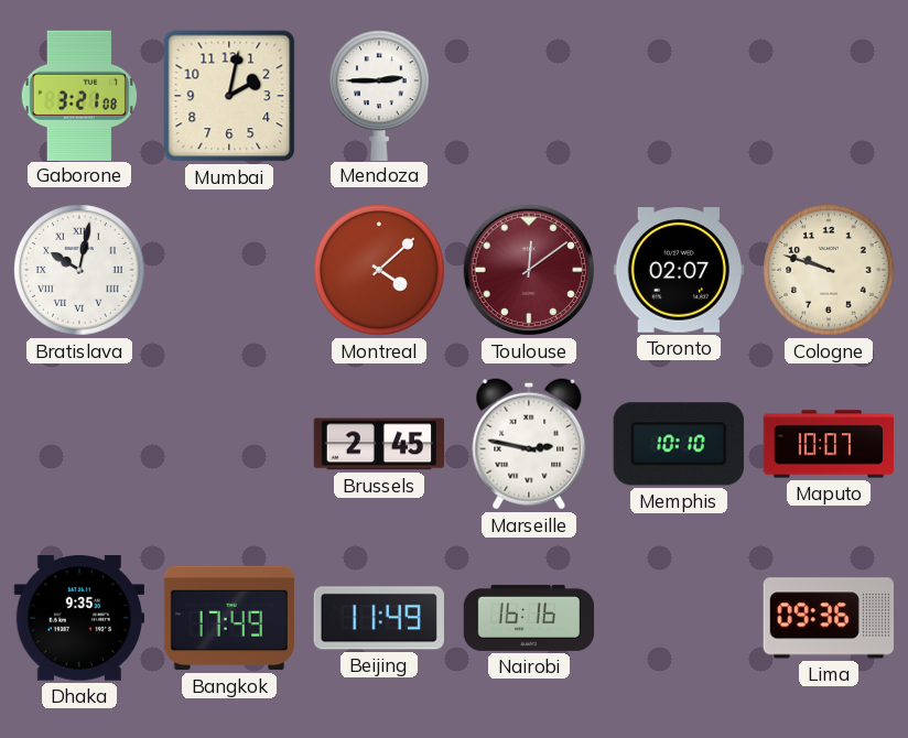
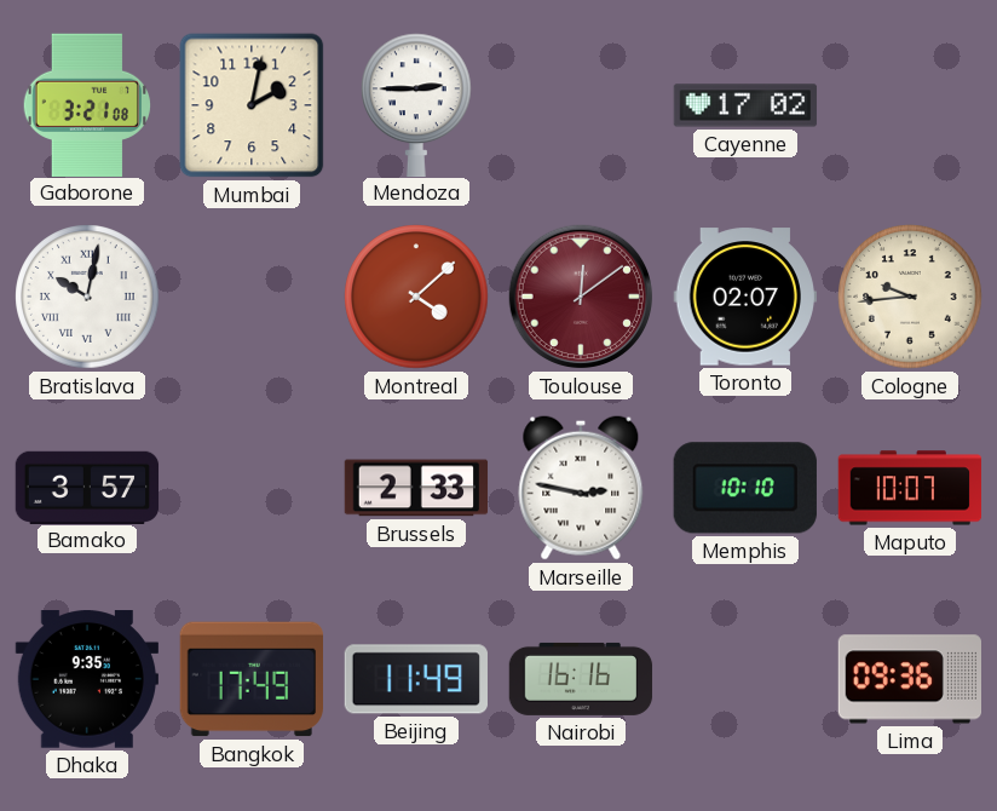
Cayenne: none -> 17:02 (745, 105)
Cologne: 9:48 -> 9:44 (910, 297)
Bamako: none -> 3:57 (87, 487)
Brussels: 2:45 -> 2:33 (416, 488)
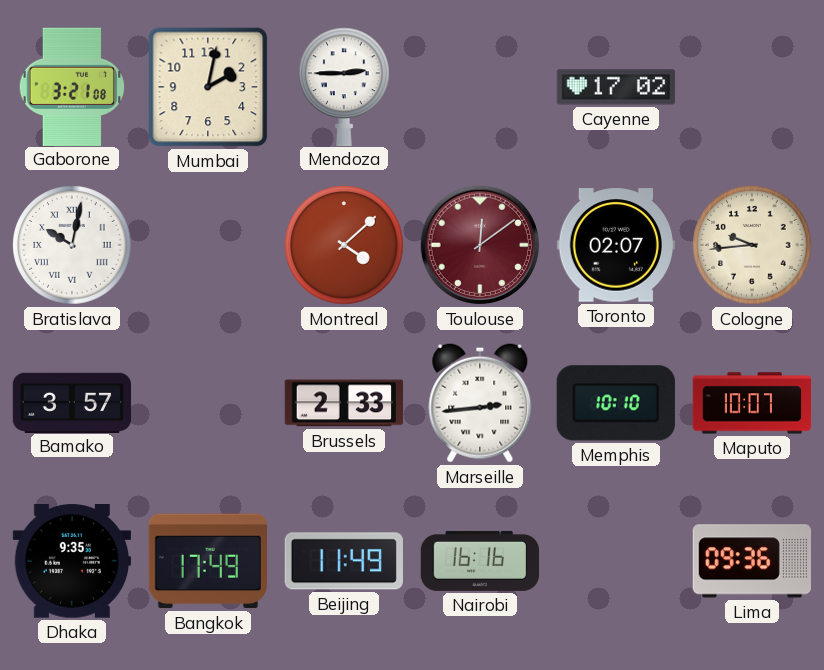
Marseille: 2:47 -> 2:44 (480, 403)
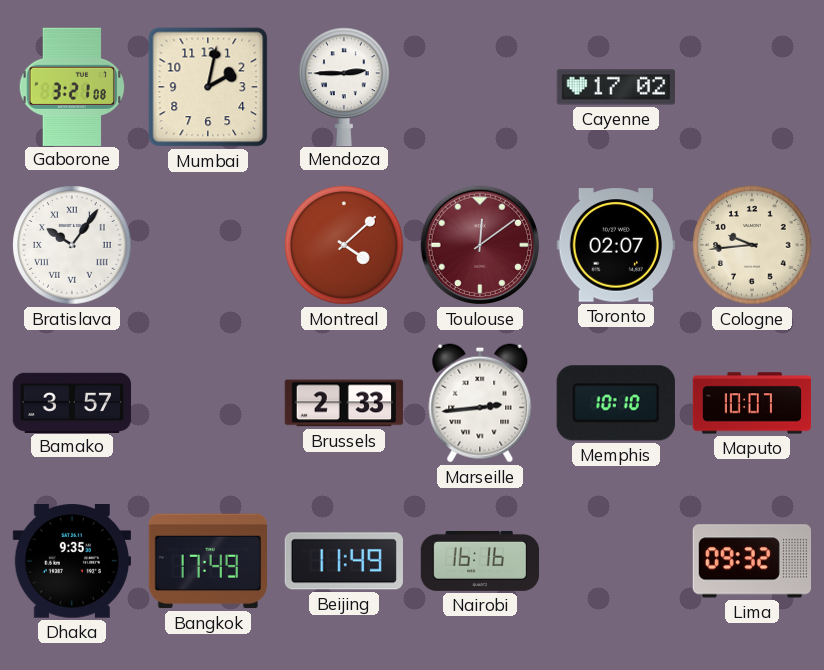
Bratislava: 10:02 -> 10:06 (72, 245)
Lima: 09:36 -> 09:32 (751, 561)
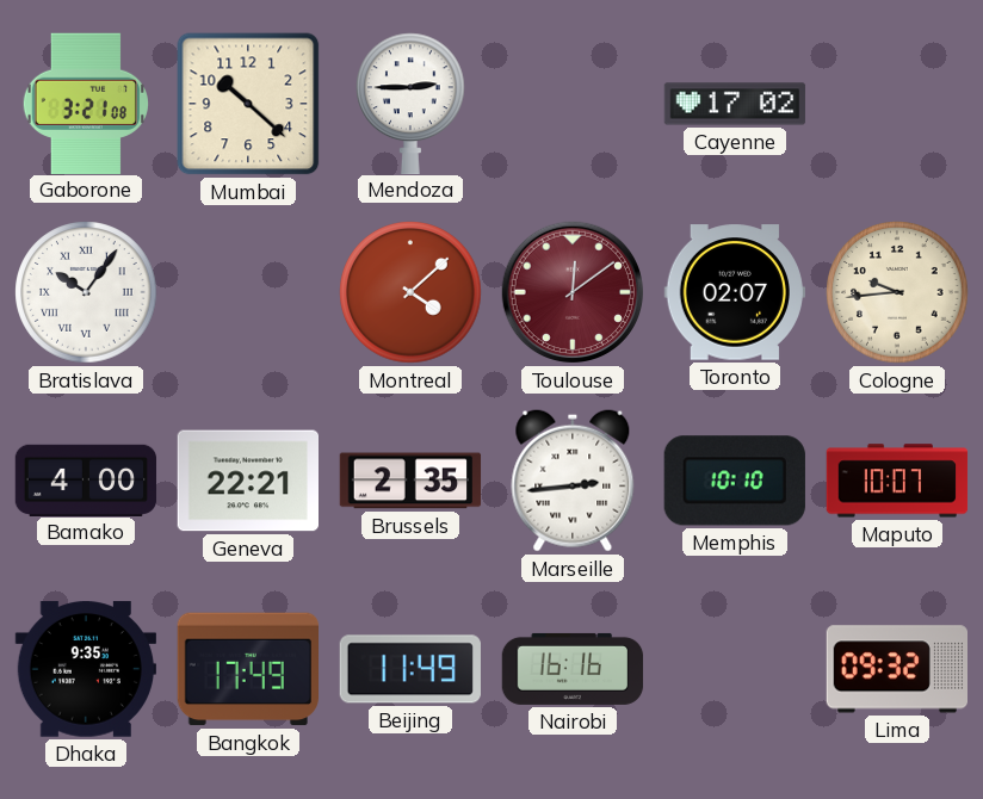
Mumbai: 2:02 -> 10:22 (248, 104)
Bamako: 3:57 -> 4:00 (86, 479)
Geneva: none -> 22:21 (247, 481)
Brussels: 2:33 -> 2:35 (410, 481)
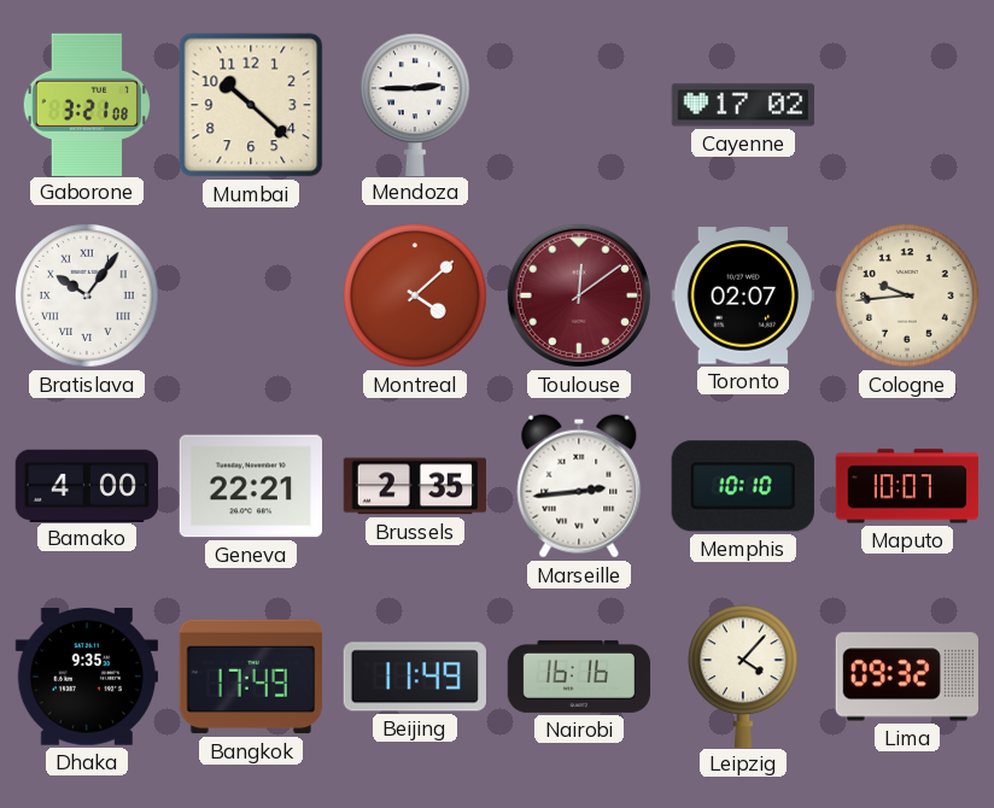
Leipzig: none -> 4:07 (744, 675)
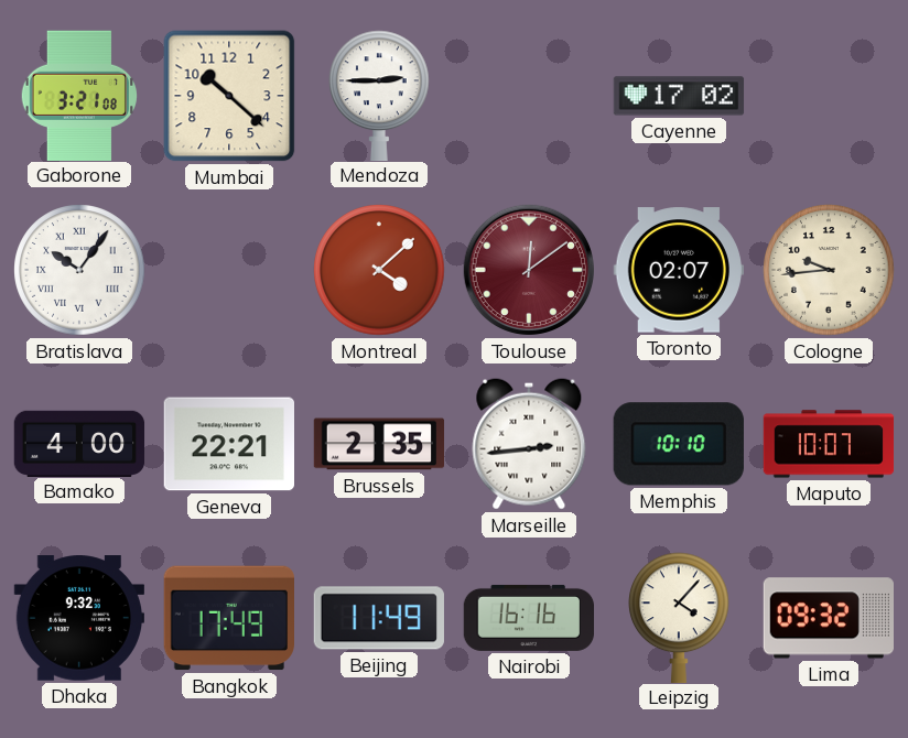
Dhaka: 9:35 -> 9:32 (78, 618)
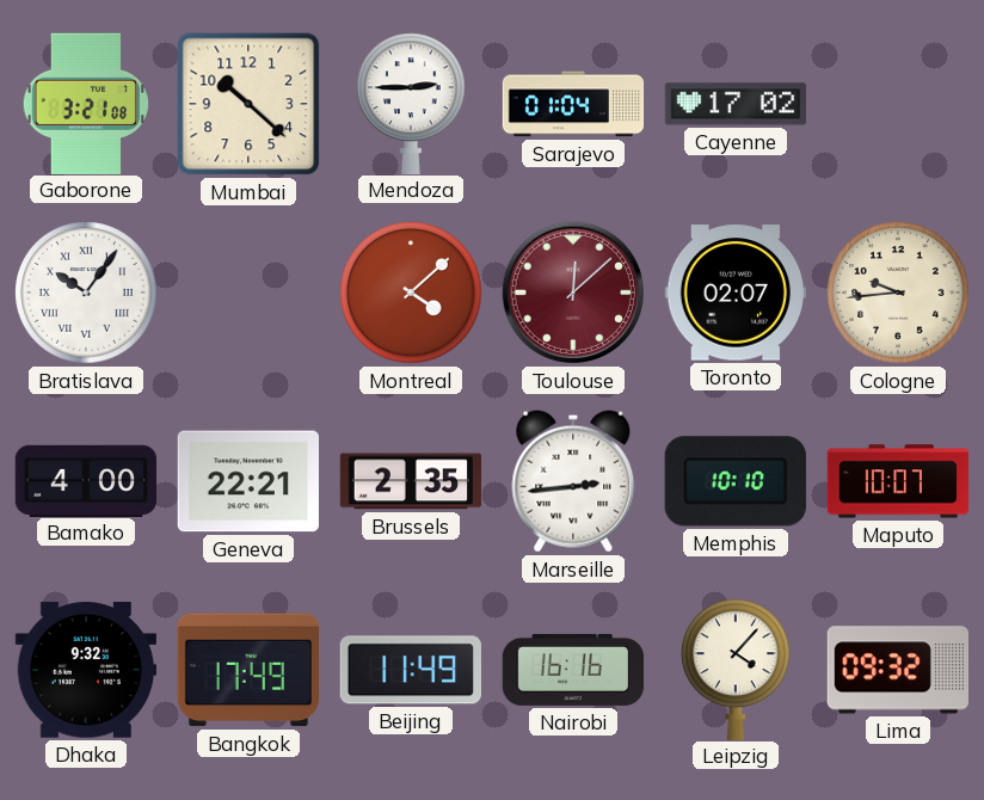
Sarajevo: none -> 01:04 (573, 104)
Toulouse: 12:09 -> 12:08 (573, 293)
